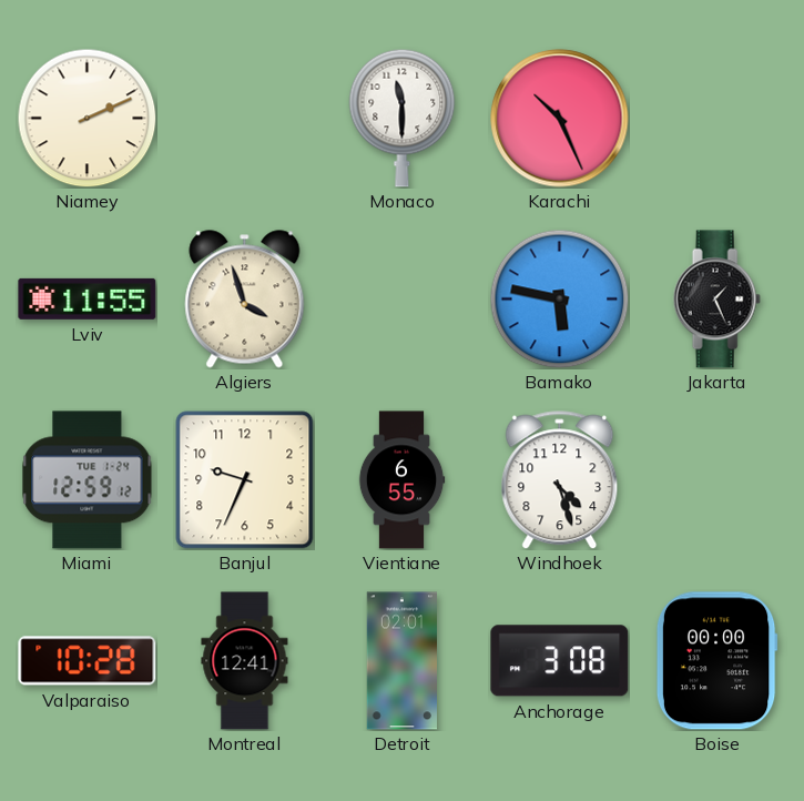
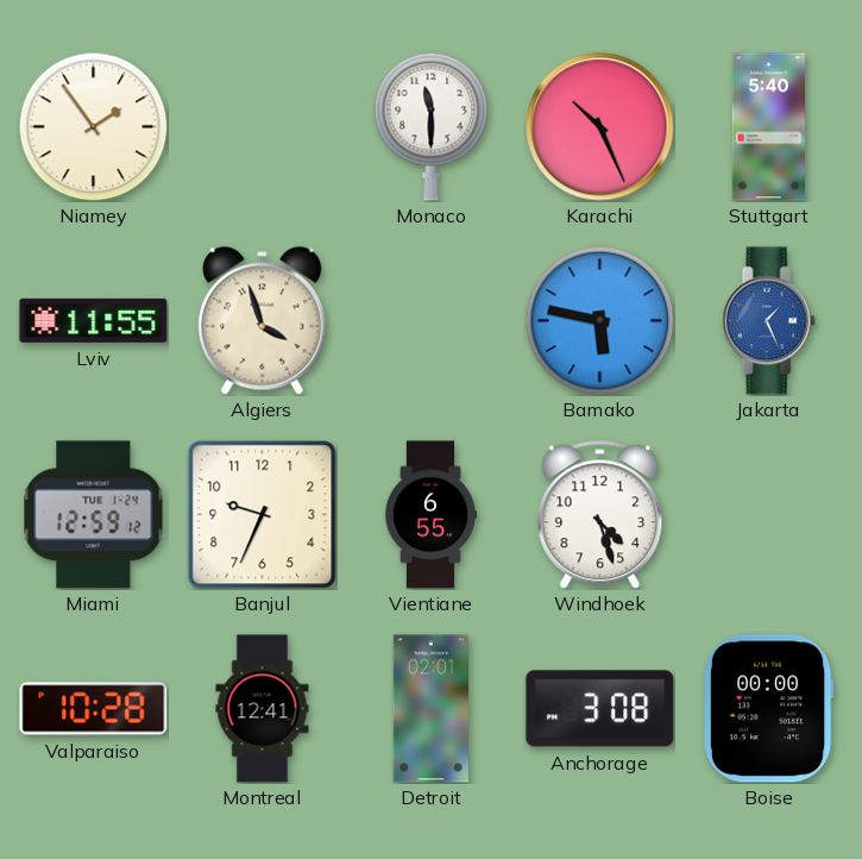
Niamey: 2:11 -> 1:54 (93, 126)
Stuttgart: none -> 5:40 (768, 127)
Jakarta dial: black -> blue (768, 321)
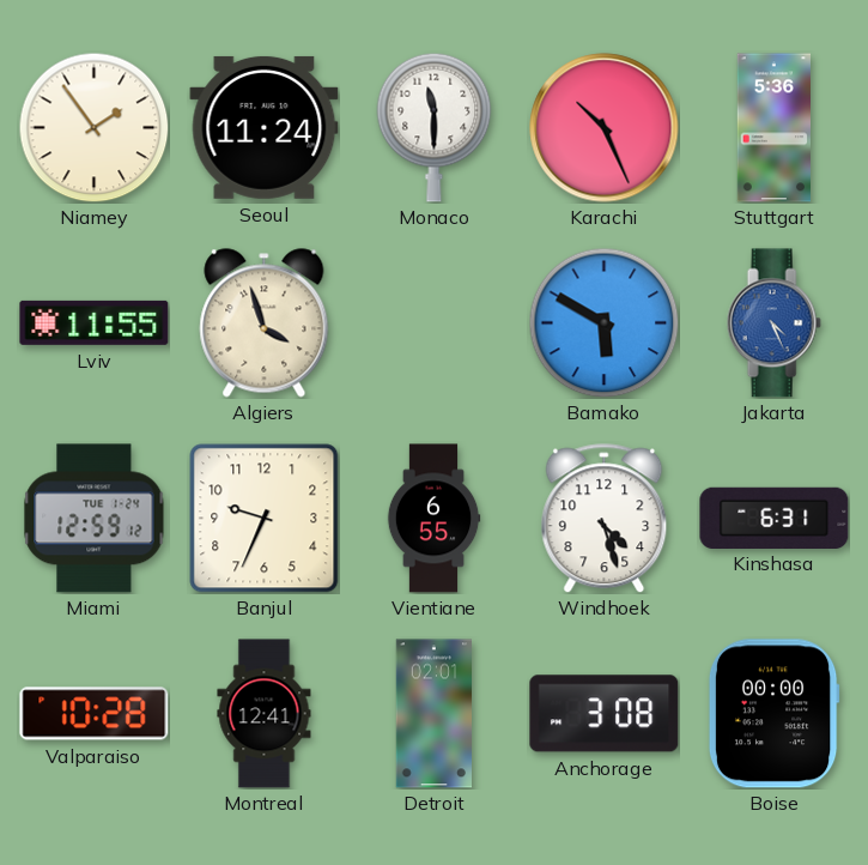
Seoul: none -> 11:24 (265, 127)
Stuttgart: 5:40 -> 5:36 (773, 128)
Bamako: 5:47 -> 5:50 (603, 322)
Jakarta: 1:26 -> 4:26 (773, 323)
Kinshasa: none -> 6:31 (775, 518)
